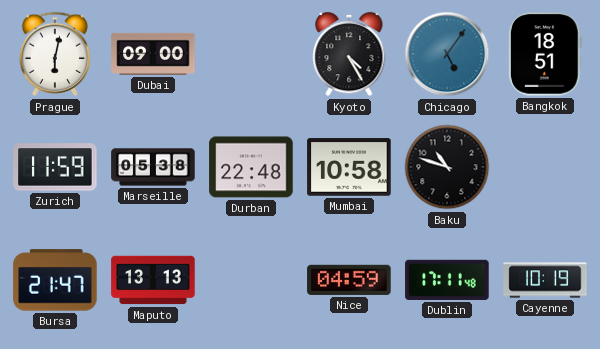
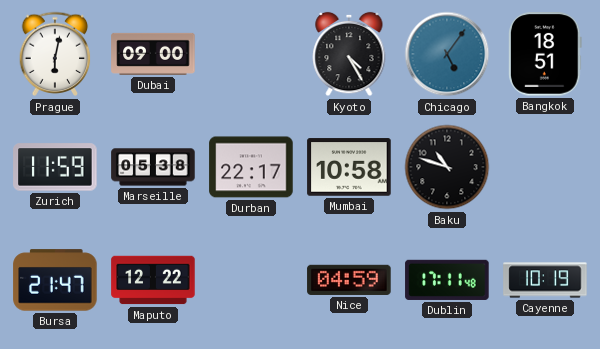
Durban: 22:48 -> 22:17 (251, 167)
Maputo: 13:13 -> 12:22 (153, 280)
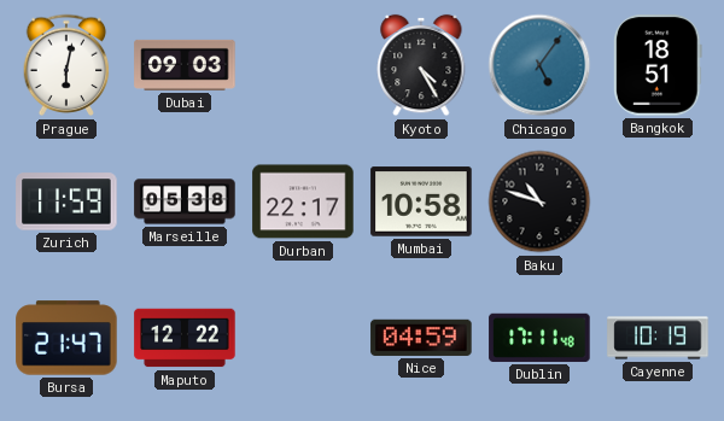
Dubai: 09:00 -> 09:03 (185, 65)
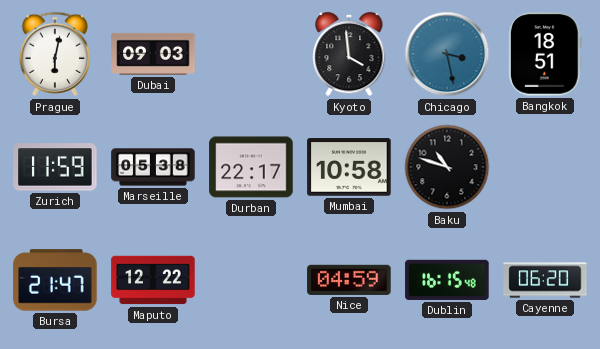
Kyoto: 4:25 -> 3:59 (349, 54)
Chicago: 5:06 -> 3:28 (447, 54)
Dublin: 17:11 -> 16:15 (447, 280)
Cayenne: 10:19 -> 06:20 (545, 280)
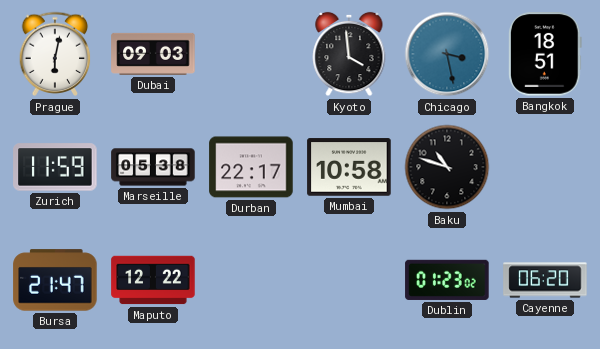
Nice: 04:59 -> none (349, 280)
Dublin: 16:15 -> 01:23 (447, 280)
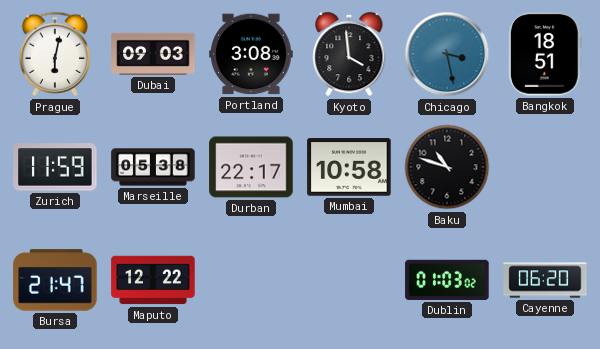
Portland: none -> 3:08 (251, 54)
Dublin: 01:23 -> 01:03 (447, 280)
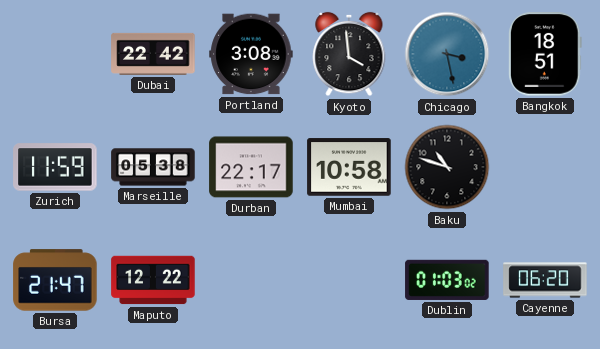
Prague: 6:02 -> none (55, 54)
Dubai: 09:03 -> 22:42 (153, 54)
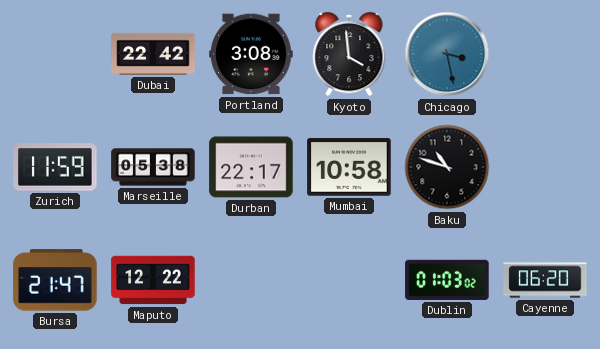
Bangkok: 18:51 -> none (545, 54)
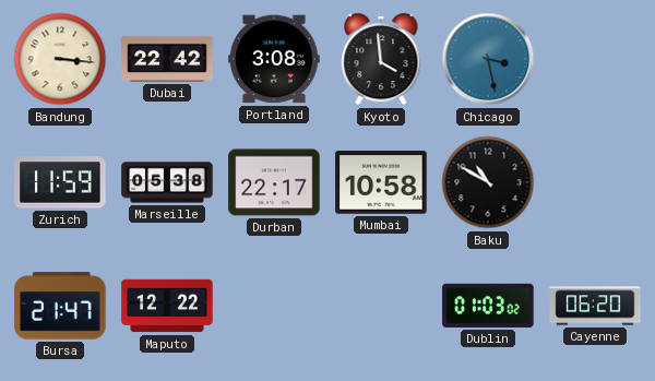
Bandung: none -> 3:16 (60, 59)
Baku: 10:48 -> 10:50 (488, 182)
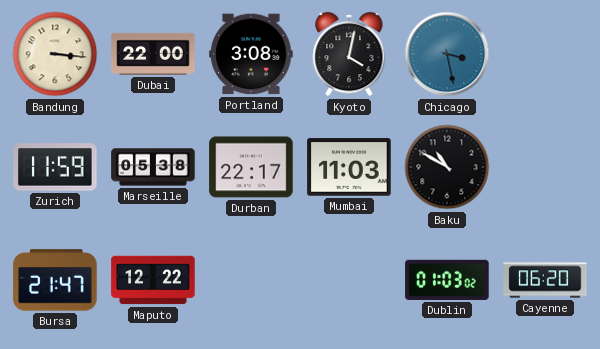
Dubai: 22:42 -> 22:00 (153, 54)
Kyoto: 3:59 -> 4:02 (349, 54)
Mumbai: 10:58 -> 11:03 (349, 167)
